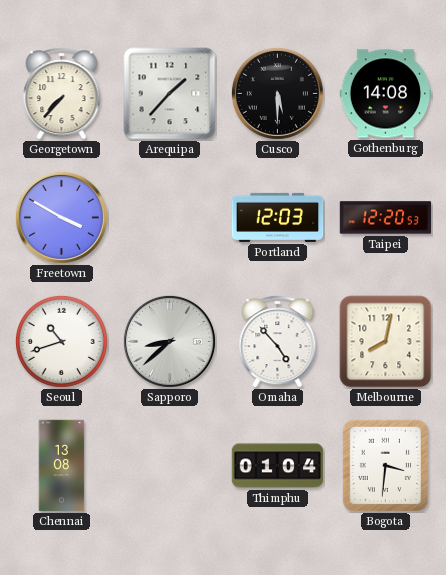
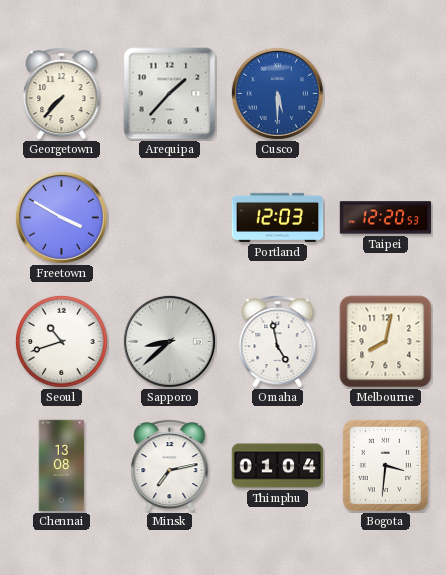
Cusco dial: black -> blue (277, 93)
Gothenburg: 14:08 -> none (386, 94)
Omaha: 4:53 -> 4:58 (278, 342)
Minsk: none -> 7:13 (170, 466)
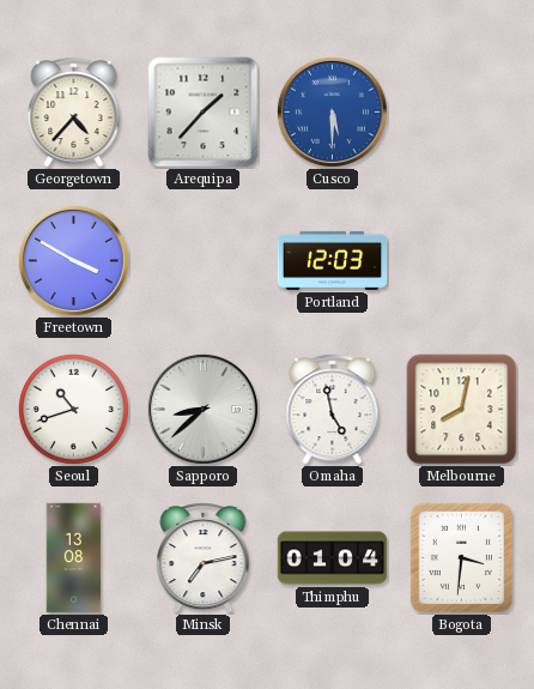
Georgetown: 7:37 -> 4:37 (74, 113)
Taipei: 12:20 -> none (386, 218)
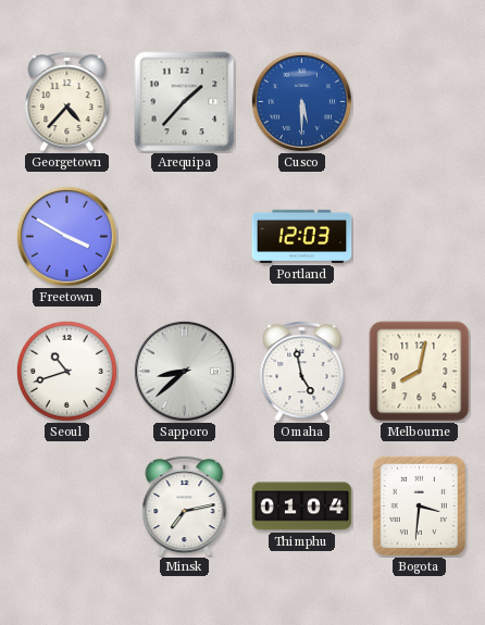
Chennai: 13:08 -> none (74, 558)
